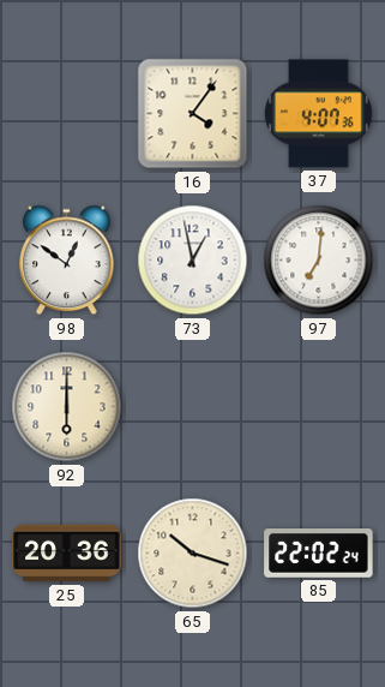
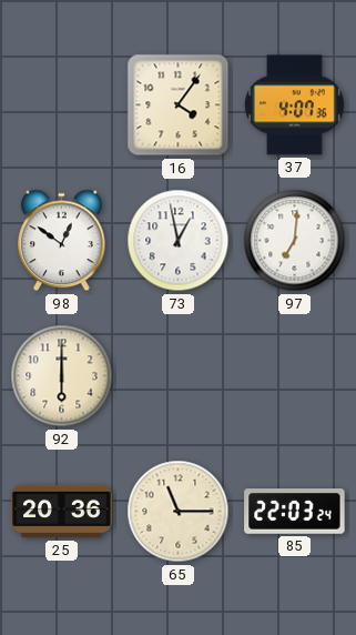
65: 10:18 -> 11:15 (179, 512)
85: 22:02 -> 22:03 (295, 512)
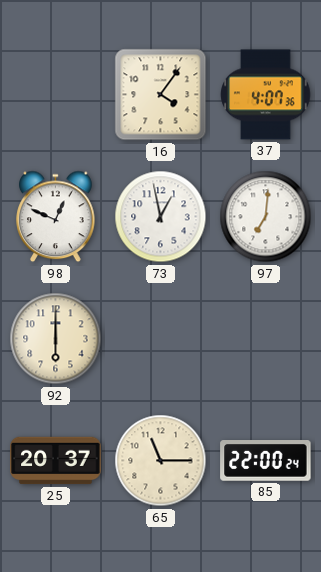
98: 12:51 -> 12:49 (56, 217)
25: 20:36 -> 20:37 (56, 461)
85: 22:03 -> 22:00 (266, 461)
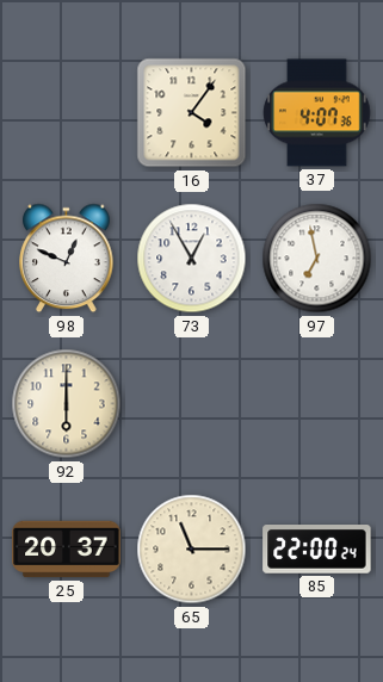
73: 12:58 -> 12:55 (192, 259)
97: 7:01 -> 6:58 (317, 259)
